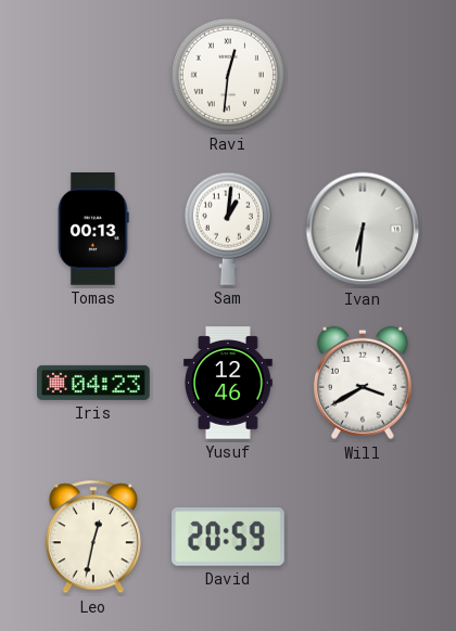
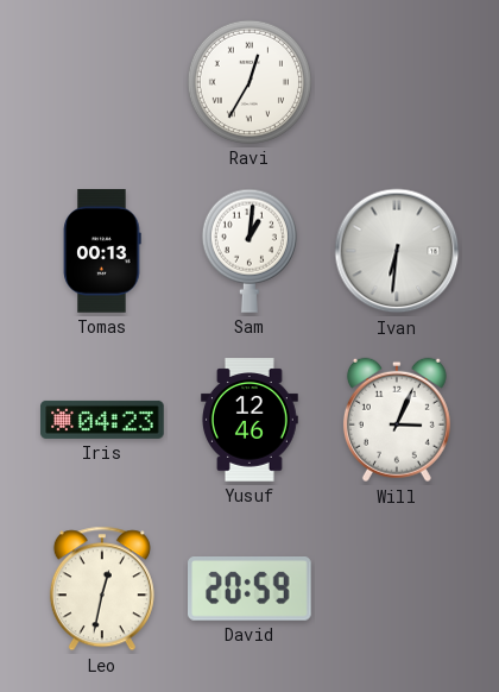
Ravi: 12:31 -> 12:35 (249, 82)
Will: 3:40 -> 3:04 (397, 420)
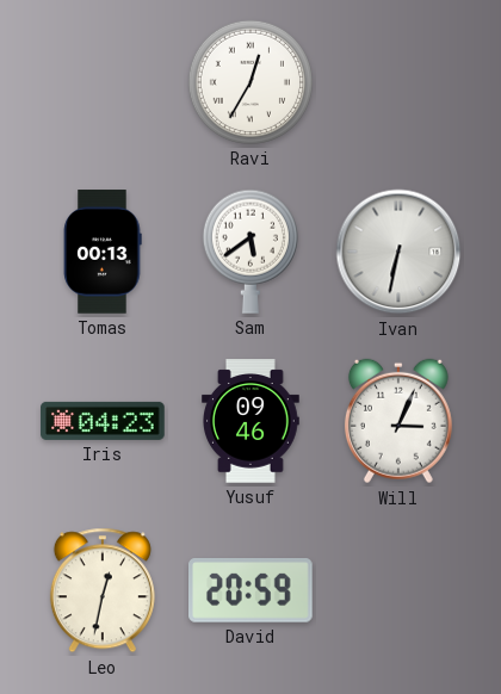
Sam: 1:01 -> 5:39 (250, 252)
Ivan: 6:31 -> 6:32 (398, 252)
Yusuf: 12:46 -> 09:46 (252, 421)
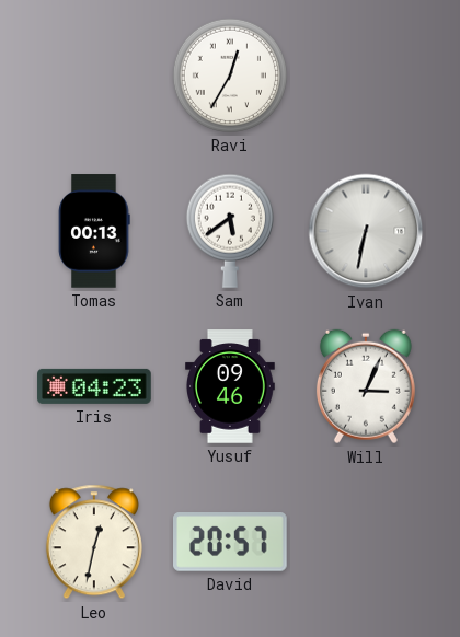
David: 20:59 -> 20:57 (231, 543)
